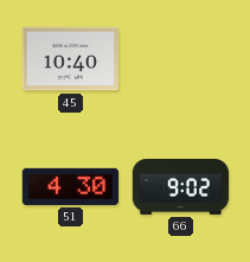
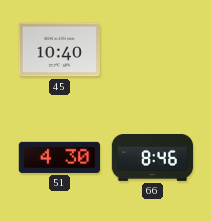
66: 9:02 -> 8:46 (153, 157)
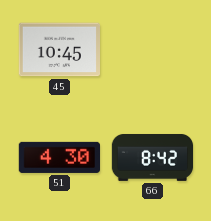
45: 10:40 -> 10:45 (59, 50)
66: 8:46 -> 8:42 (153, 157)
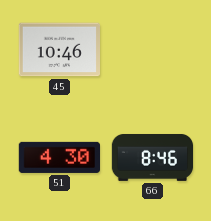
45: 10:45 -> 10:46 (59, 50)
66: 8:42 -> 8:46 (153, 157)
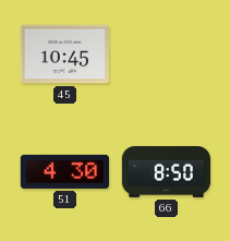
45: 10:46 -> 10:45 (64, 55)
66: 8:46 -> 8:50 (167, 171)
